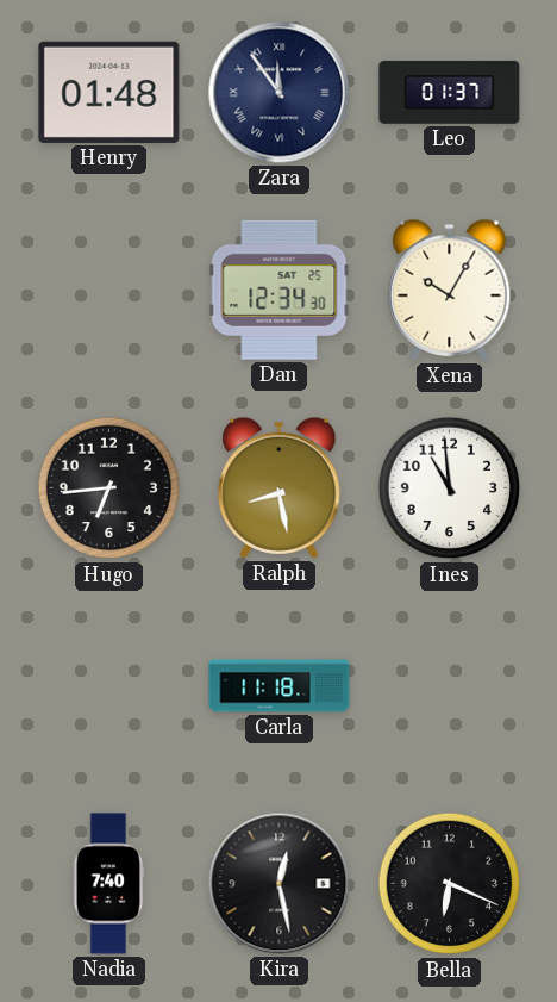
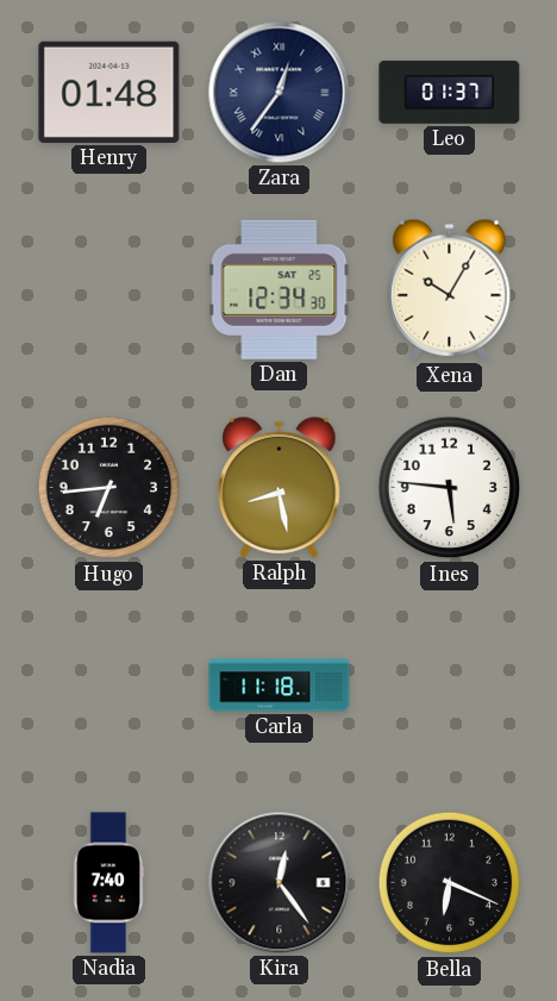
Zara: 11:54 -> 12:36 (280, 93)
Ines: 10:59 -> 5:46 (450, 488)
Kira: 12:28 -> 12:24 (280, 883)
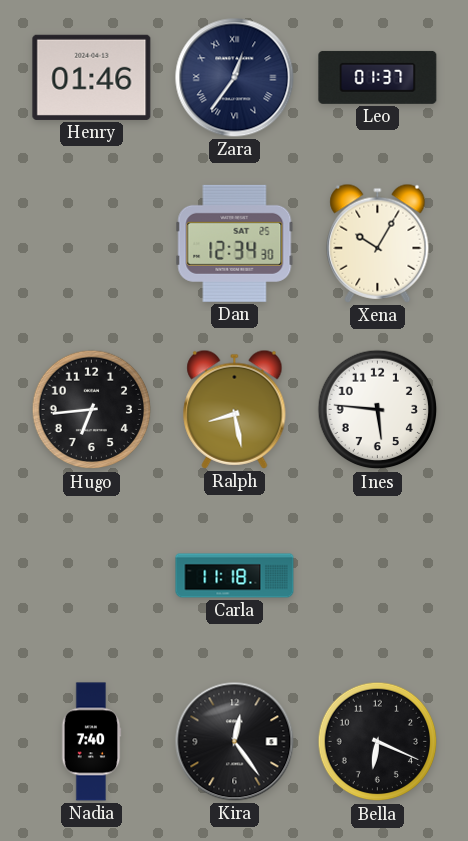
Henry: 01:48 -> 01:46 (92, 77)
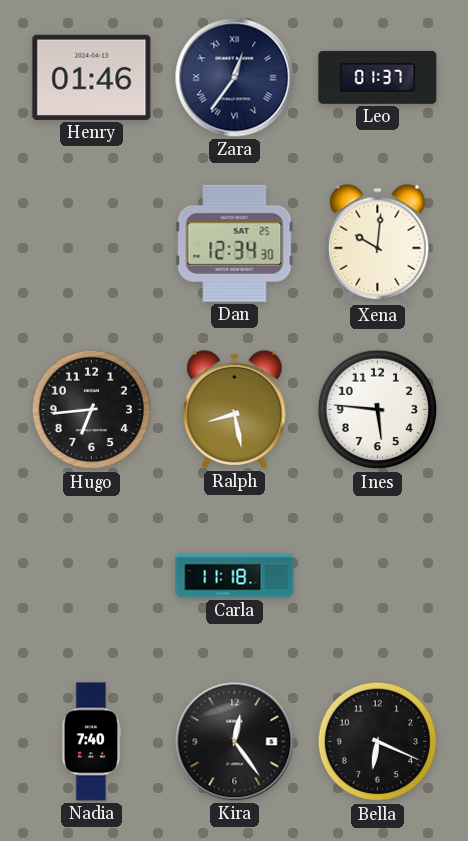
Xena: 10:05 -> 10:01 (378, 243)
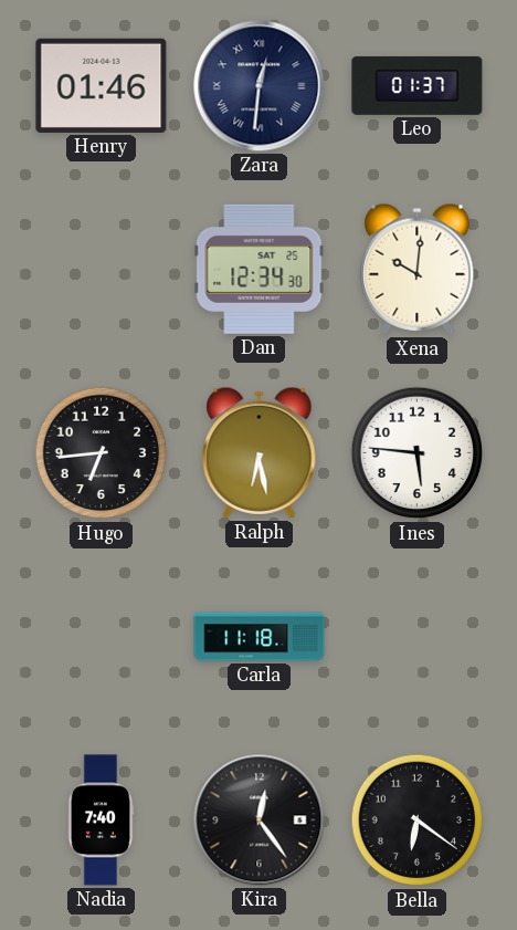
Zara: 12:36 -> 12:31 (260, 86)
Ralph: 8:28 -> 6:28 (260, 452)
Bella: 6:19 -> 6:21 (418, 821)
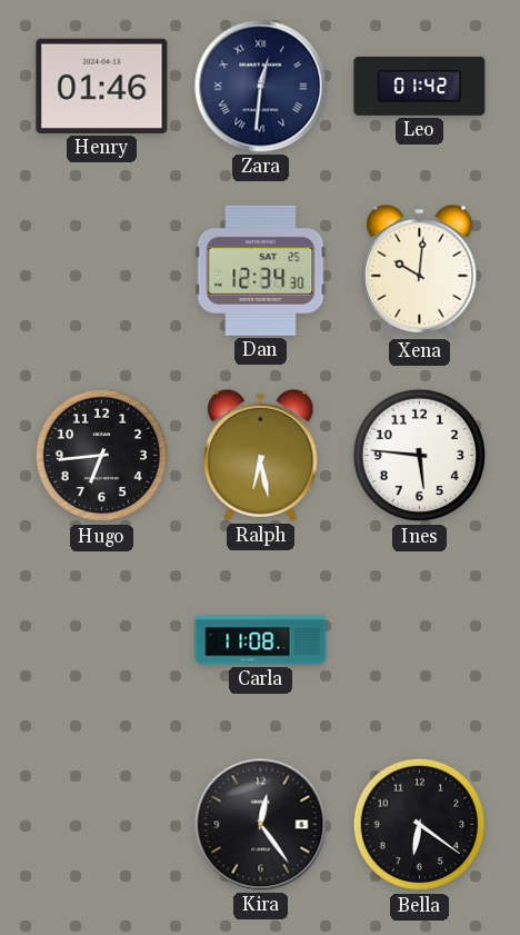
Leo: 01:37 -> 01:42 (420, 86)
Carla: 11:18 -> 11:08 (261, 640)
Nadia: 7:40 -> none (101, 821)
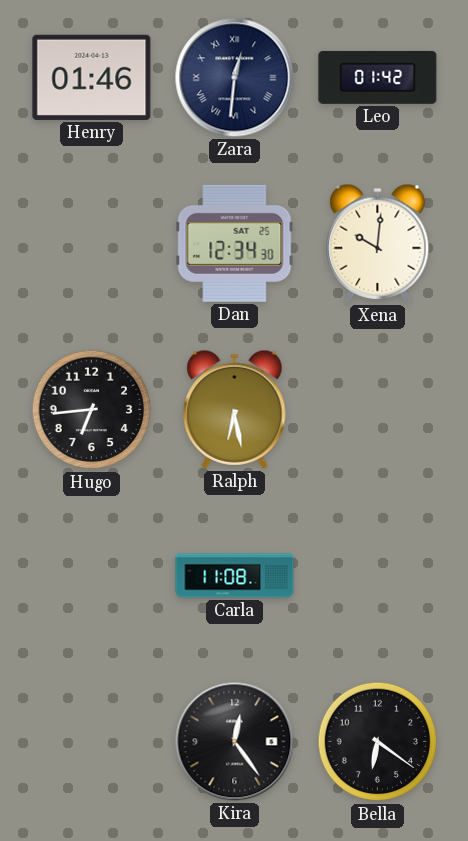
Ines: 5:46 -> none (420, 456)
